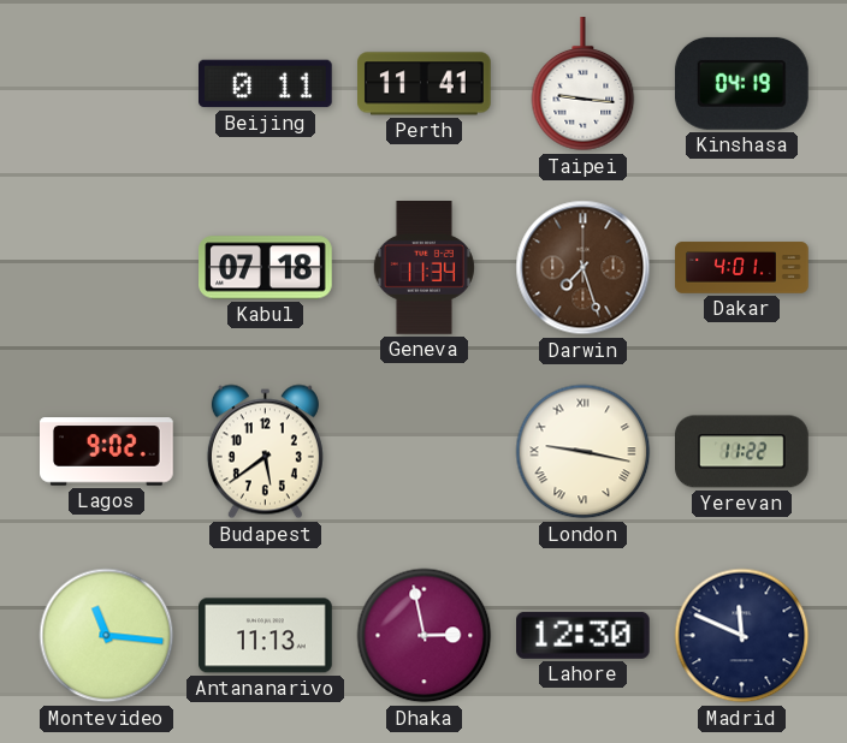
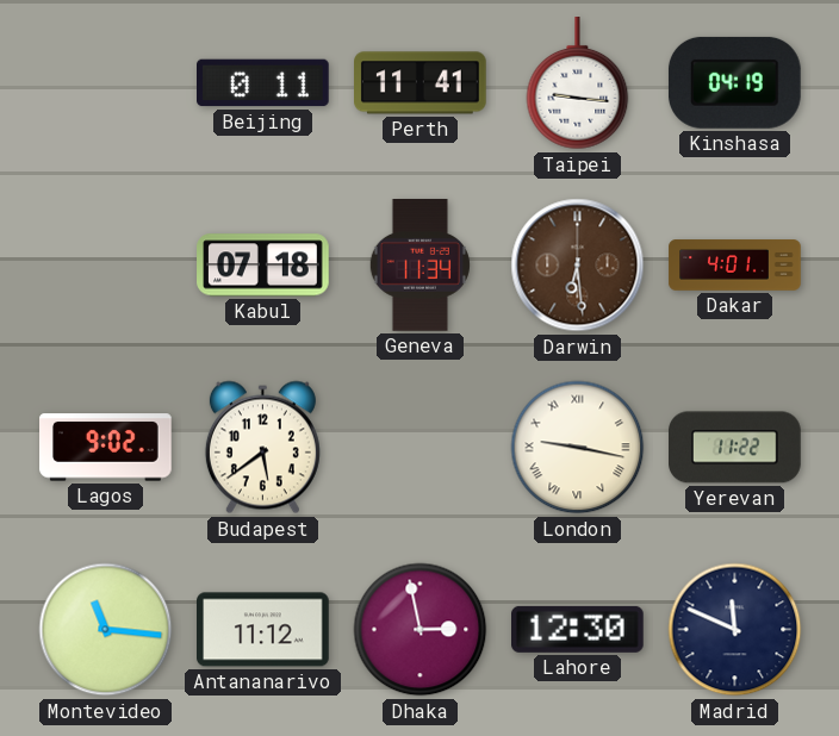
Darwin: 7:27 -> 6:29 (578, 266)
Antananarivo: 11:13 -> 11:12 (263, 630)
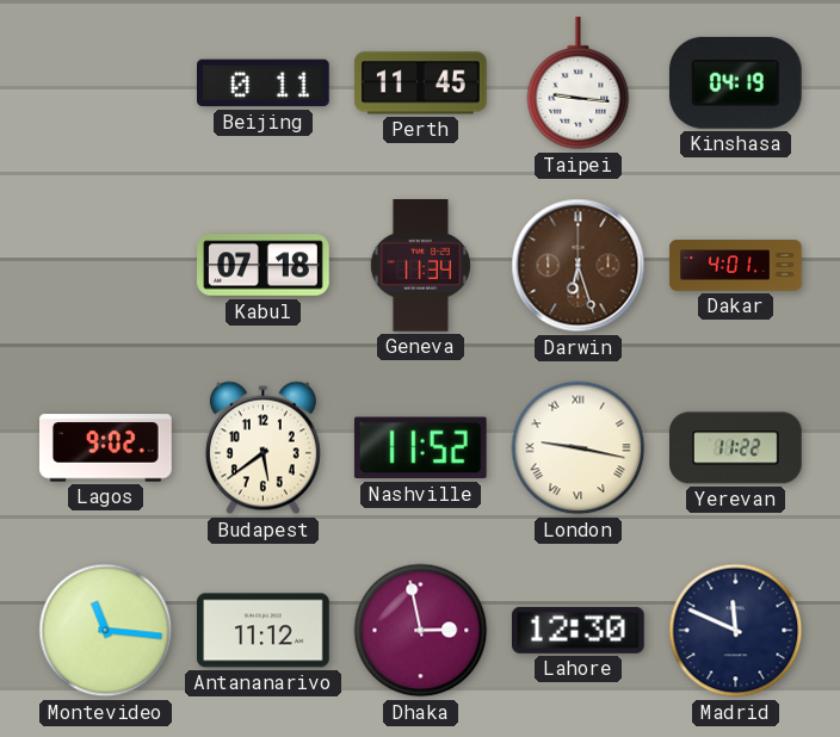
Perth: 11:41 -> 11:45 (421, 83)
Darwin: 6:29 -> 6:27 (579, 266)
Nashville: none -> 11:52 (420, 448)
